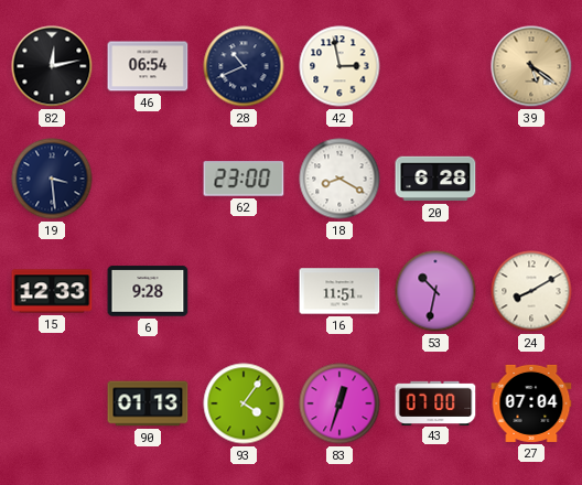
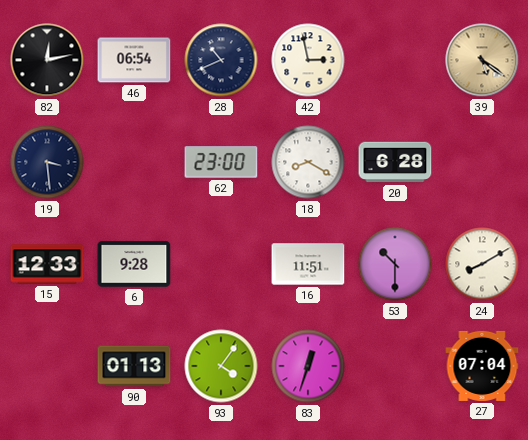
53: 10:32 -> 10:30 (395, 264)
43: 07:00 -> none (435, 402)
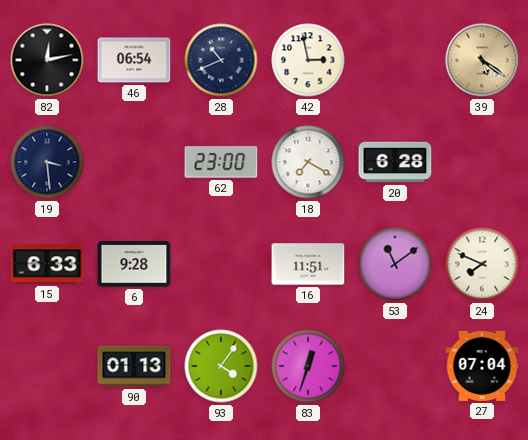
18: 8:20 -> 7:20 (308, 162)
15: 12:33 -> 6:33 (47, 264)
53: 10:30 -> 11:09 (395, 264)
24: 8:10 -> 7:49 (482, 264)
